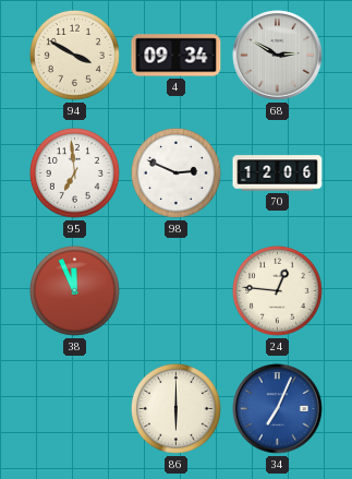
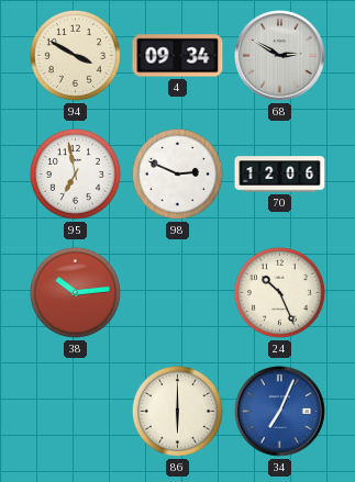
95: 6:59 -> 6:58 (75, 173)
38: 11:56 -> 10:14 (75, 292)
24: 12:46 -> 10:26 (279, 292)
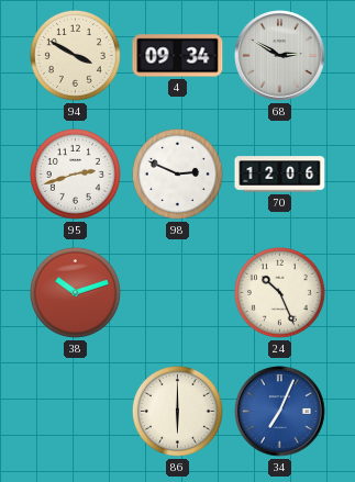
95: 6:58 -> 2:42 (75, 173)
38: 10:14 -> 10:12 (75, 292)
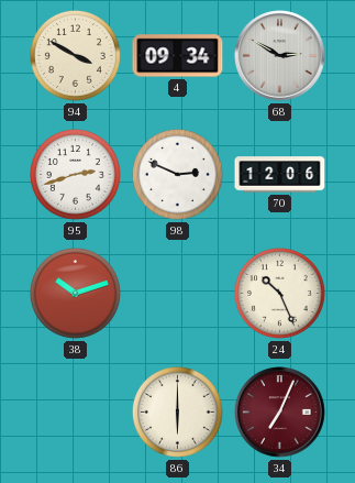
34 dial: blue -> burgundy (280, 413)
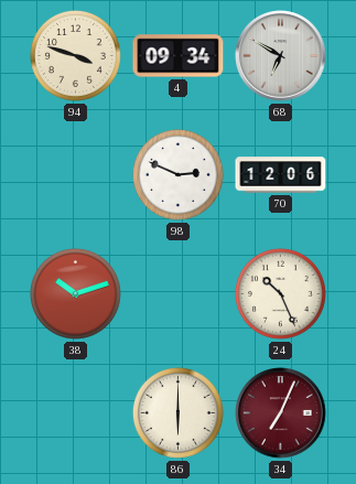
94: 3:50 -> 3:48 (75, 55)
68: 2:50 -> 6:50 (281, 56)
95: 2:42 -> none (75, 174)
